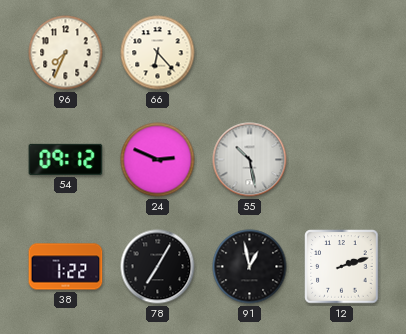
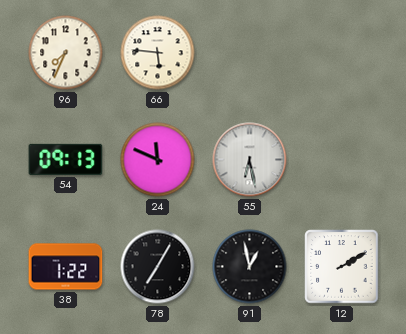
66: 6:23 -> 5:46 (158, 53)
54: 09:12 -> 09:13 (66, 159)
24: 2:49 -> 11:49 (158, 160)
55: 10:28 -> 6:28 (250, 160)
12: 2:12 -> 2:10 (342, 267)
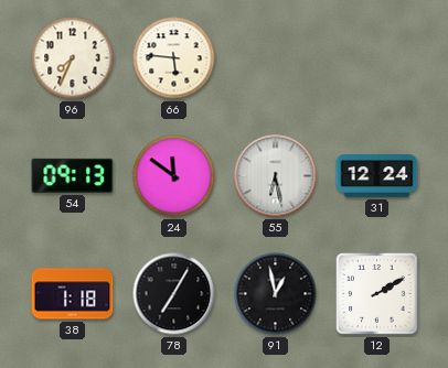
24: 11:49 -> 11:51 (174, 176)
31: none -> 12:24 (377, 176)
38: 1:22 -> 1:18 (73, 294)
